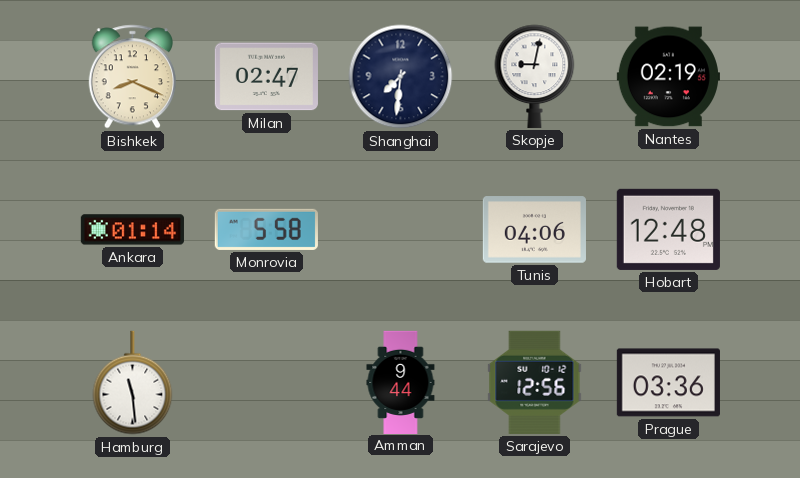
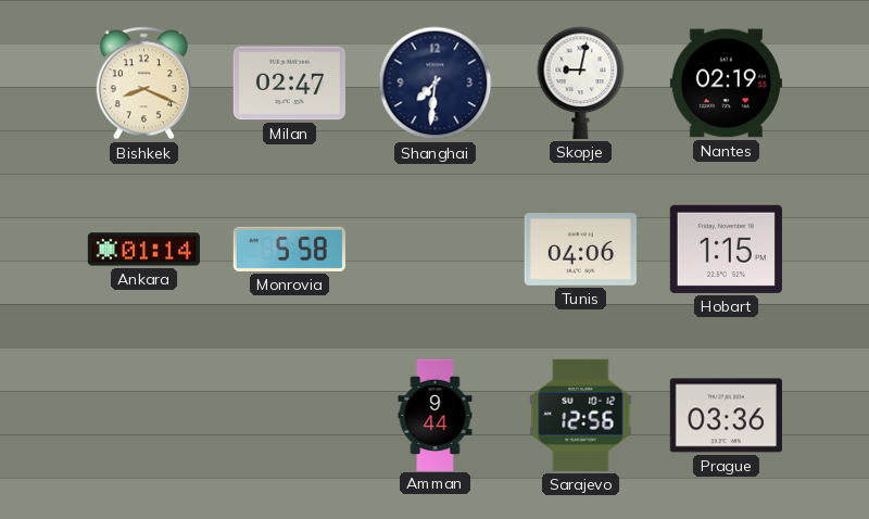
Hobart: 12:48 -> 1:15 (726, 249)
Hamburg: 11:29 -> none (133, 383)
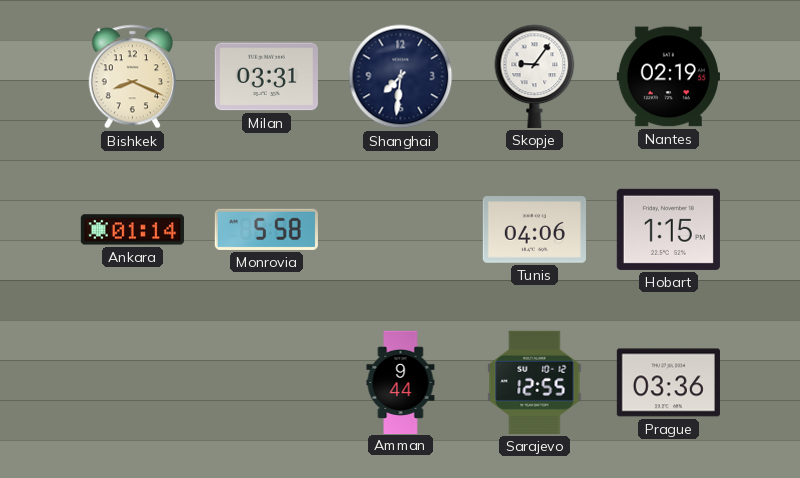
Milan: 02:47 -> 03:31 (266, 77)
Skopje: 9:02 -> 9:06 (535, 76)
Sarajevo: 12:56 -> 12:55 (535, 382)
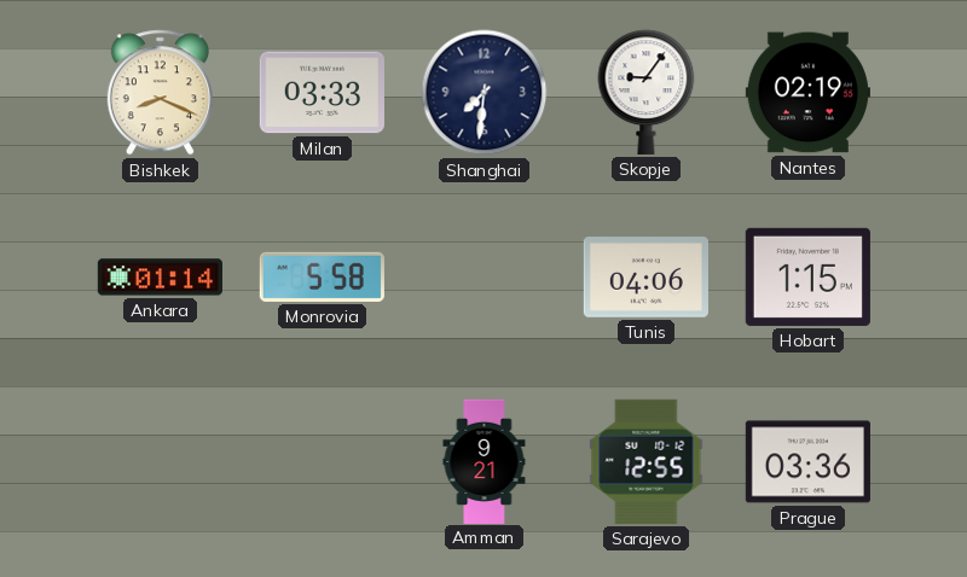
Milan: 03:31 -> 03:33 (322, 93)
Amman: 9:44 -> 9:21 (485, 461)
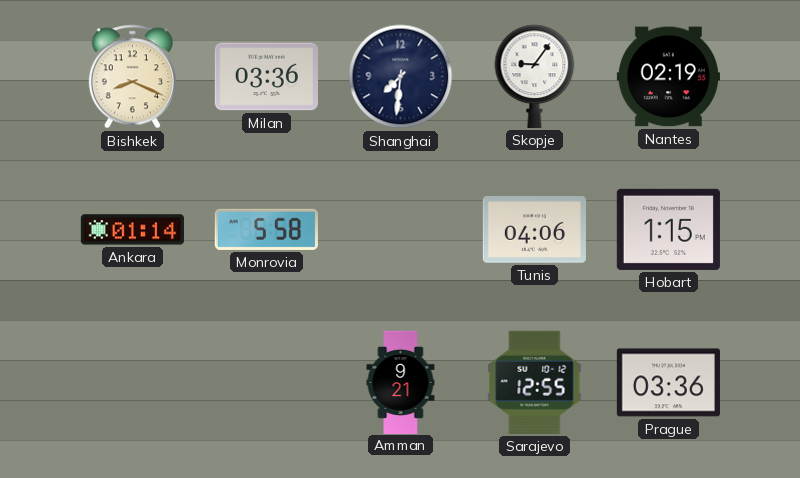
Milan: 03:33 -> 03:36 (266, 77)
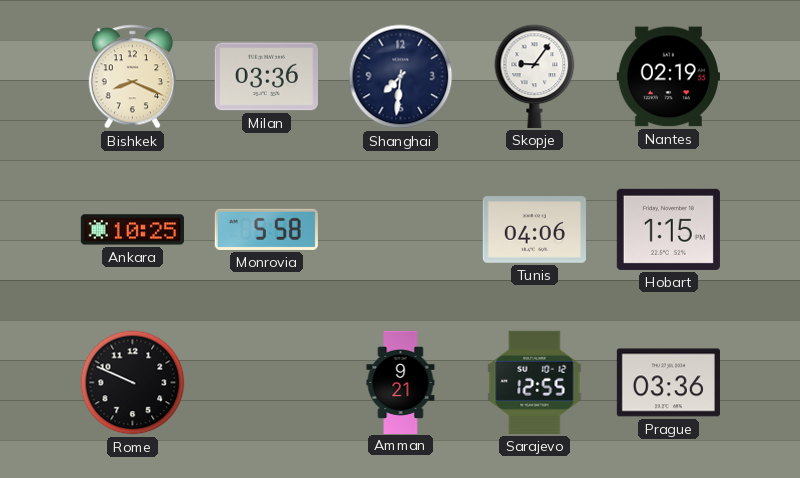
Ankara: 01:14 -> 10:25 (132, 230)
Rome: none -> 9:49 (133, 383)
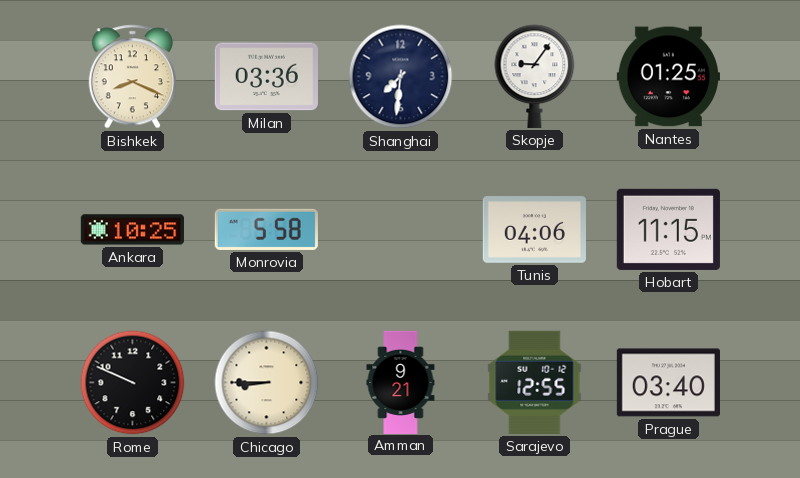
Nantes: 02:19 -> 01:25 (668, 77)
Hobart: 1:15 -> 11:15 (668, 229)
Chicago: none -> 8:45 (267, 383)
Prague: 03:36 -> 03:40 (668, 383)
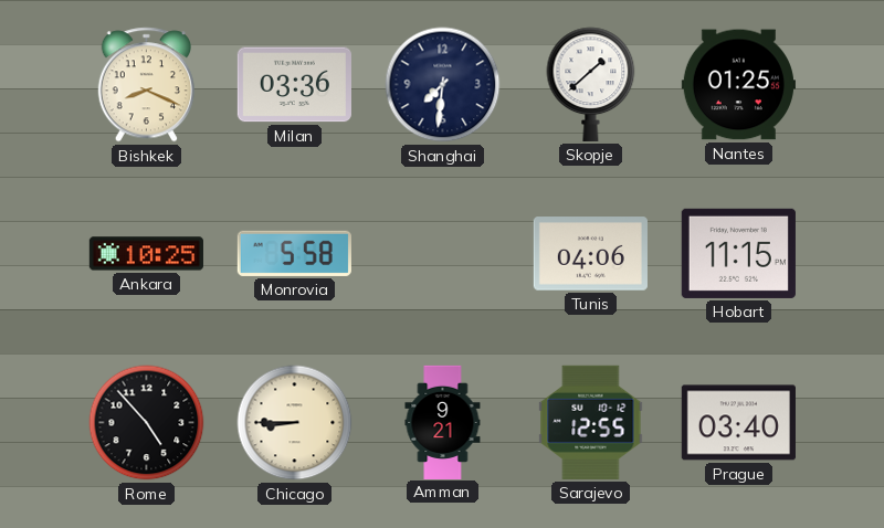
Skopje: 9:06 -> 1:38 (591, 84)
Rome: 9:49 -> 4:53 (147, 423)
